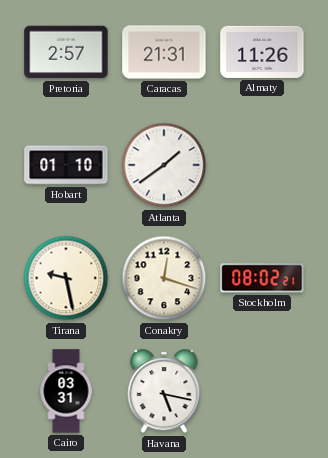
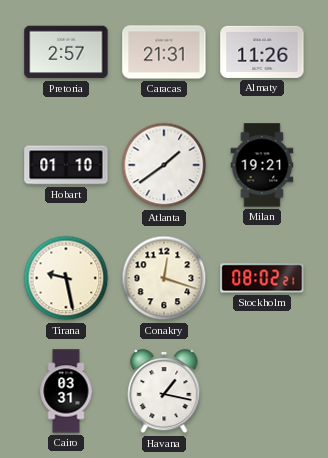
Milan: none -> 19:21 (262, 165)
Havana: 5:17 -> 1:17 (164, 391)
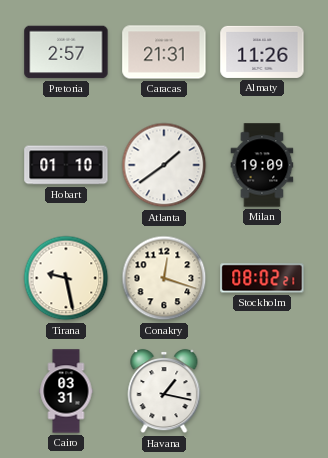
Milan: 19:21 -> 19:09 (262, 165)
